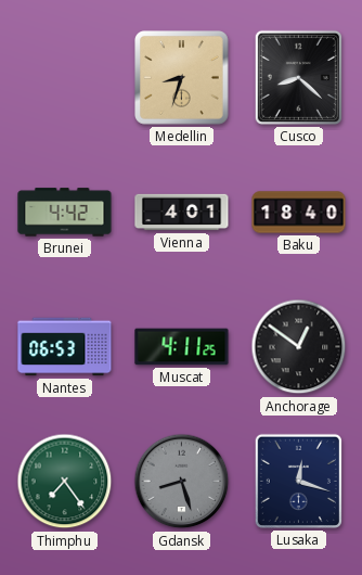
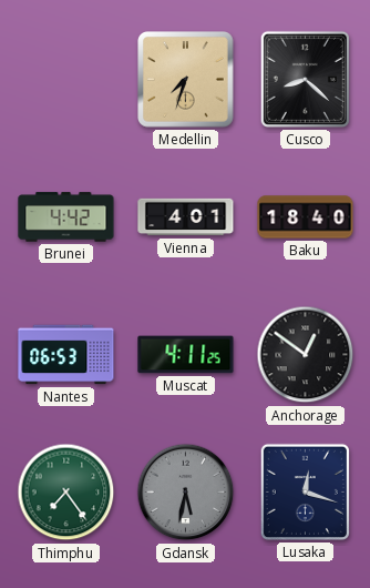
Medellin: 8:33 -> 7:33 (186, 80)
Gdansk: 8:27 -> 5:32 (186, 493)
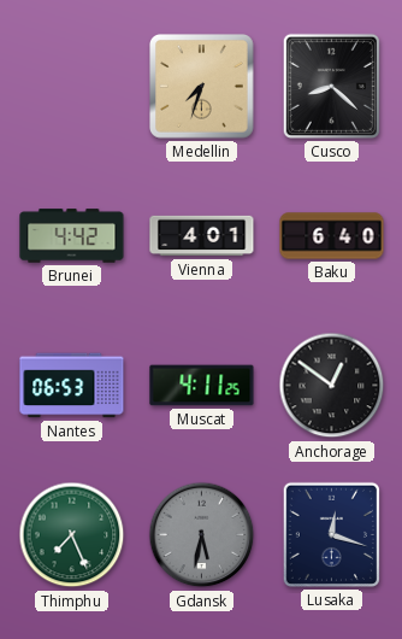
Baku: 18:40 -> 6:40 (332, 236)
Thimphu: 7:24 -> 7:26 (72, 535)
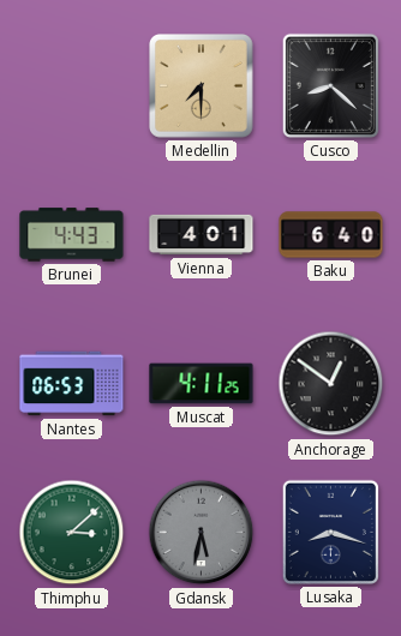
Medellin: 7:33 -> 7:30 (202, 86)
Brunei: 4:42 -> 4:43 (72, 235)
Thimphu: 7:26 -> 3:08 (72, 533)
Lusaka: 12:18 -> 8:18 (330, 532)
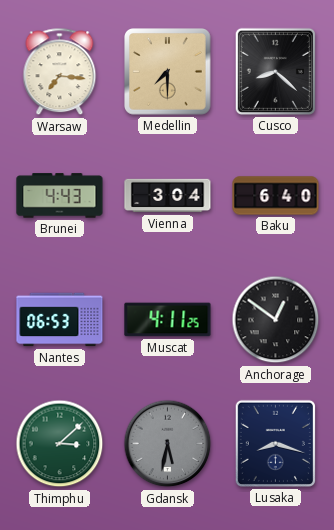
Warsaw: none -> 7:16 (60, 72)
Vienna: 4:01 -> 3:04 (168, 196)
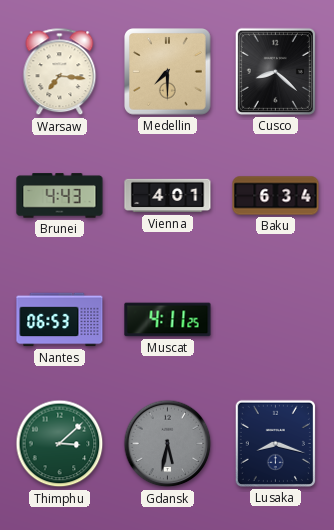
Vienna: 3:04 -> 4:01 (168, 196)
Baku: 6:40 -> 6:34 (276, 196)
Anchorage: 12:51 -> none (276, 320)
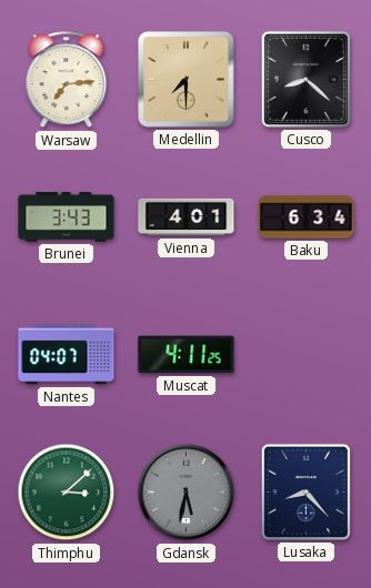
Warsaw: 7:16 -> 7:14 (67, 80)
Brunei: 4:43 -> 3:43 (67, 217)
Nantes: 06:53 -> 04:07 (67, 355)
Lusaka: 8:18 -> 8:23 (305, 491)
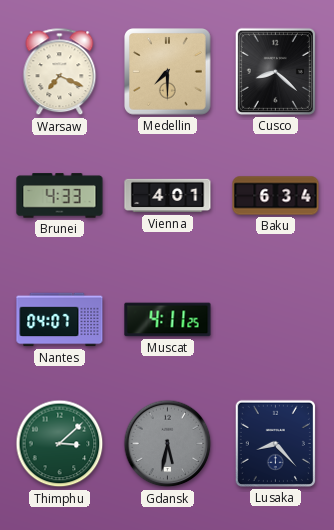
Warsaw: 7:14 -> 7:19 (60, 72)
Brunei: 3:43 -> 4:33 (60, 196)
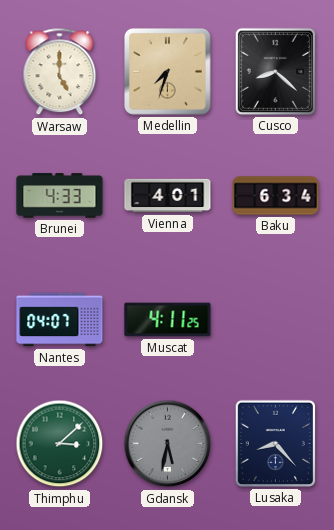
Warsaw: 7:19 -> 5:00 (60, 72)
Medellin: 7:30 -> 7:33 (168, 72)
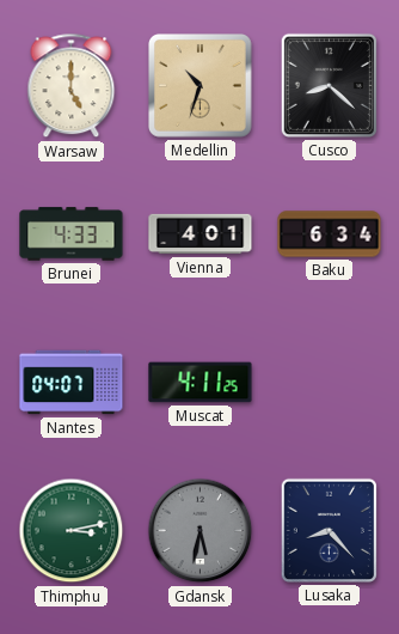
Medellin: 7:33 -> 10:33 (201, 86)
Thimphu: 3:08 -> 3:13 (72, 531)
